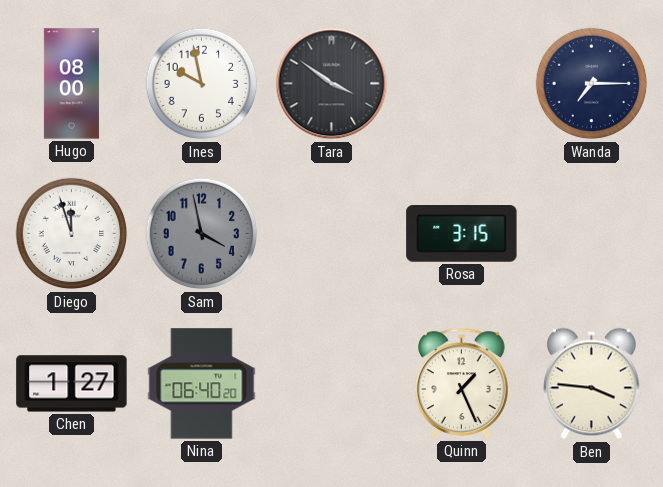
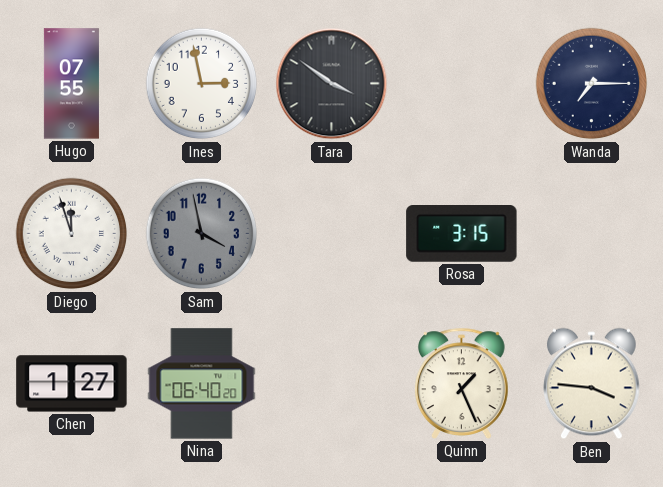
Hugo: 08:00 -> 07:55 (71, 84)
Ines: 9:58 -> 2:58 (202, 84)
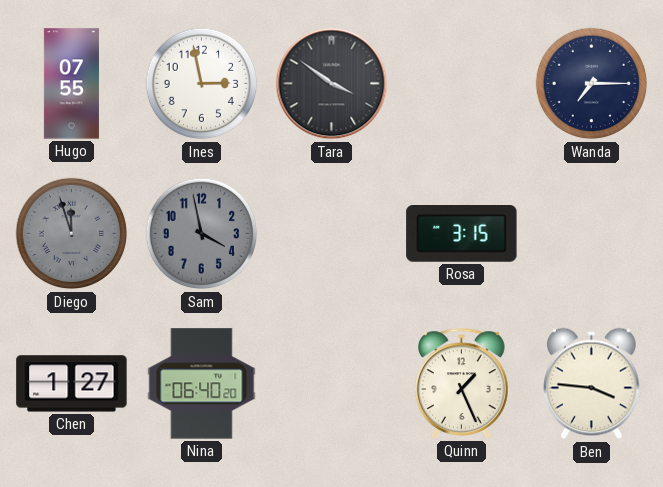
Diego dial: white -> grey (72, 234)
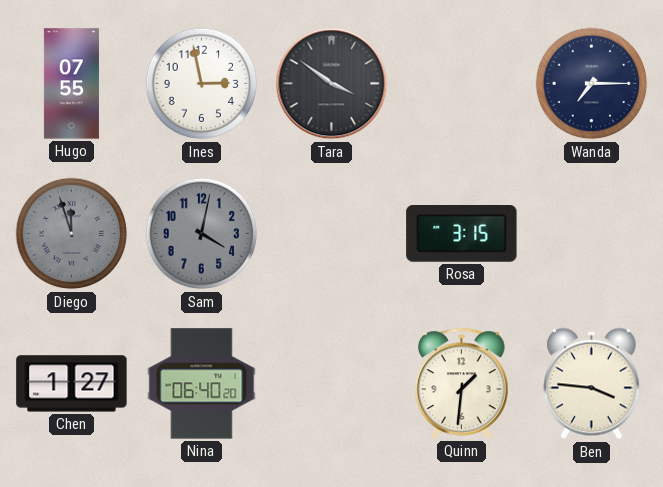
Sam: 3:58 -> 4:02 (202, 234)
Quinn: 1:26 -> 1:31 (461, 383)
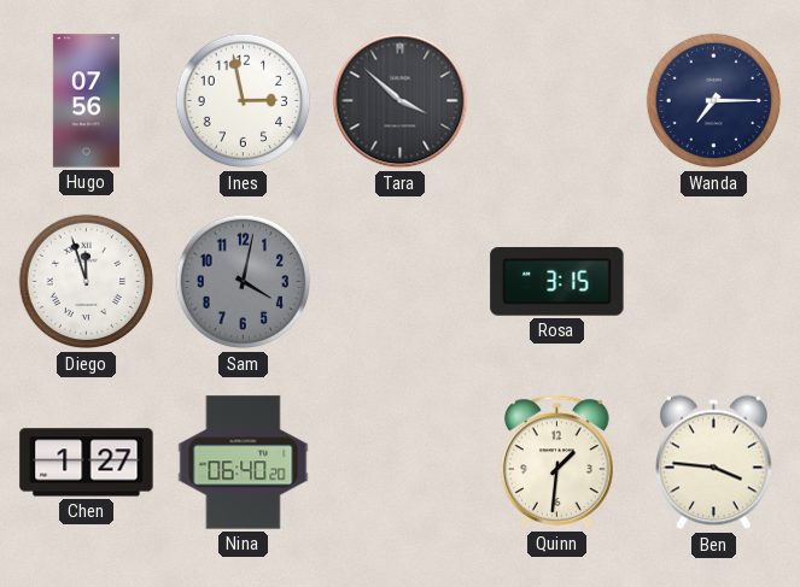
Hugo: 07:55 -> 07:56 (86, 101)
Tara: 3:51 -> 3:52 (401, 101)
Diego dial: grey -> white (87, 282)
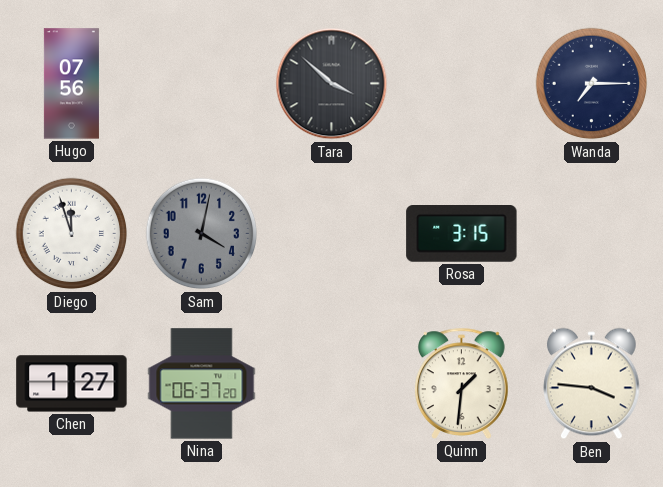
Ines: 2:58 -> none (244, 101)
Nina: 06:40 -> 06:37 (202, 384)
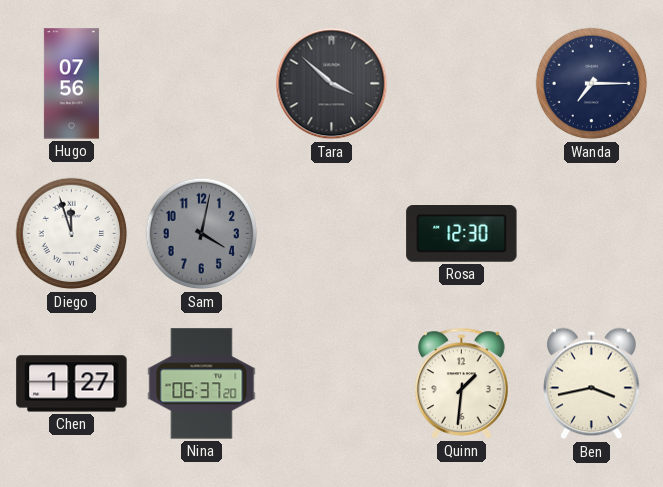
Rosa: 3:15 -> 12:30 (462, 234)
Ben: 3:46 -> 3:43 (592, 384)
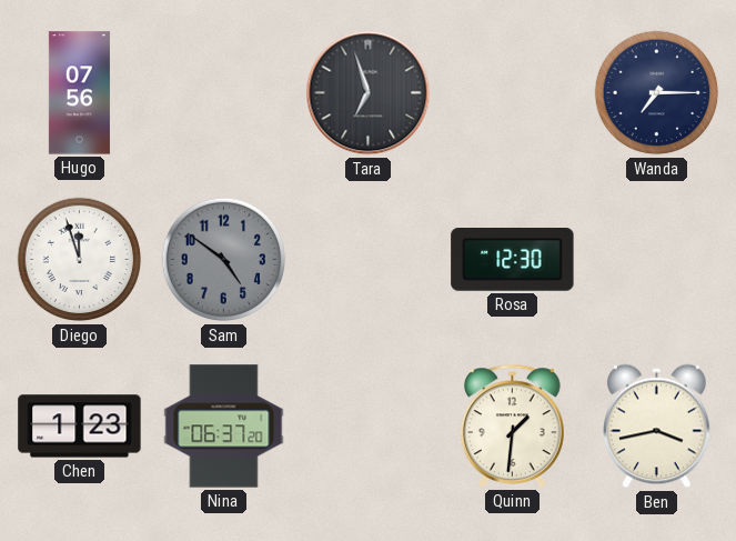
Tara: 3:52 -> 6:57 (369, 93)
Sam: 4:02 -> 4:51 (224, 260)
Chen: 1:27 -> 1:23 (80, 427)
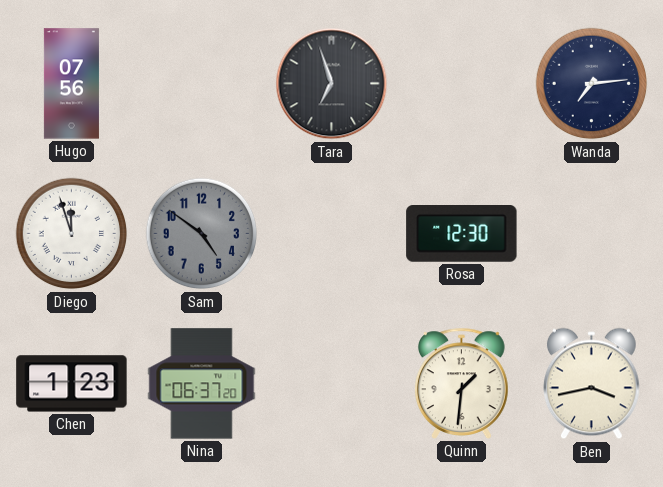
Wanda: 7:15 -> 7:14 (592, 84)
